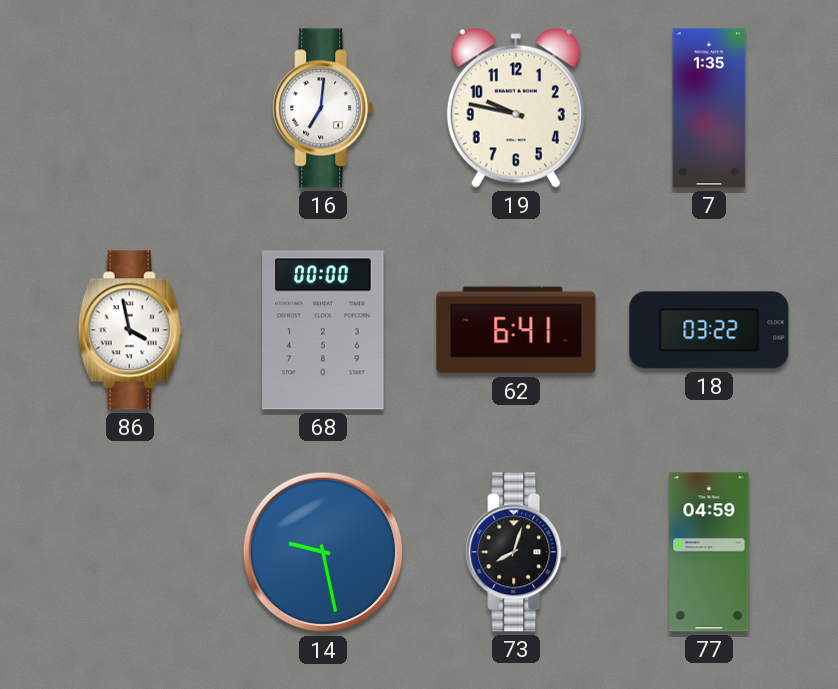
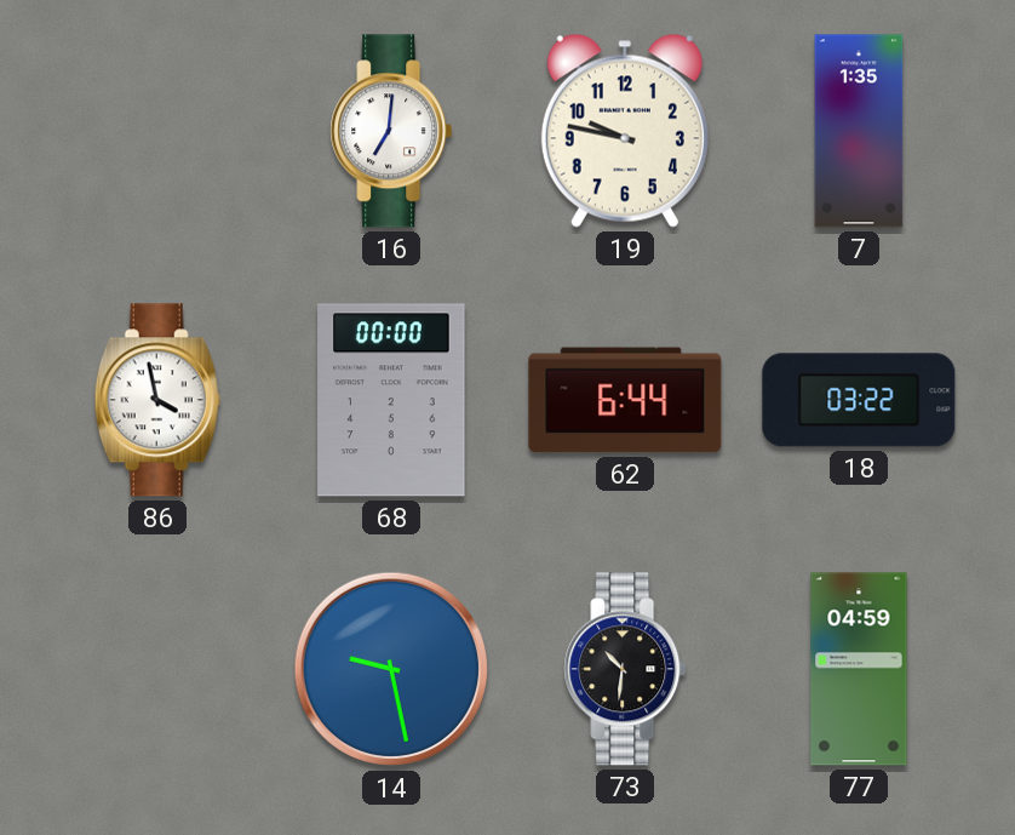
62: 6:41 -> 6:44 (625, 400)
73: 8:03 -> 10:31 (625, 669)
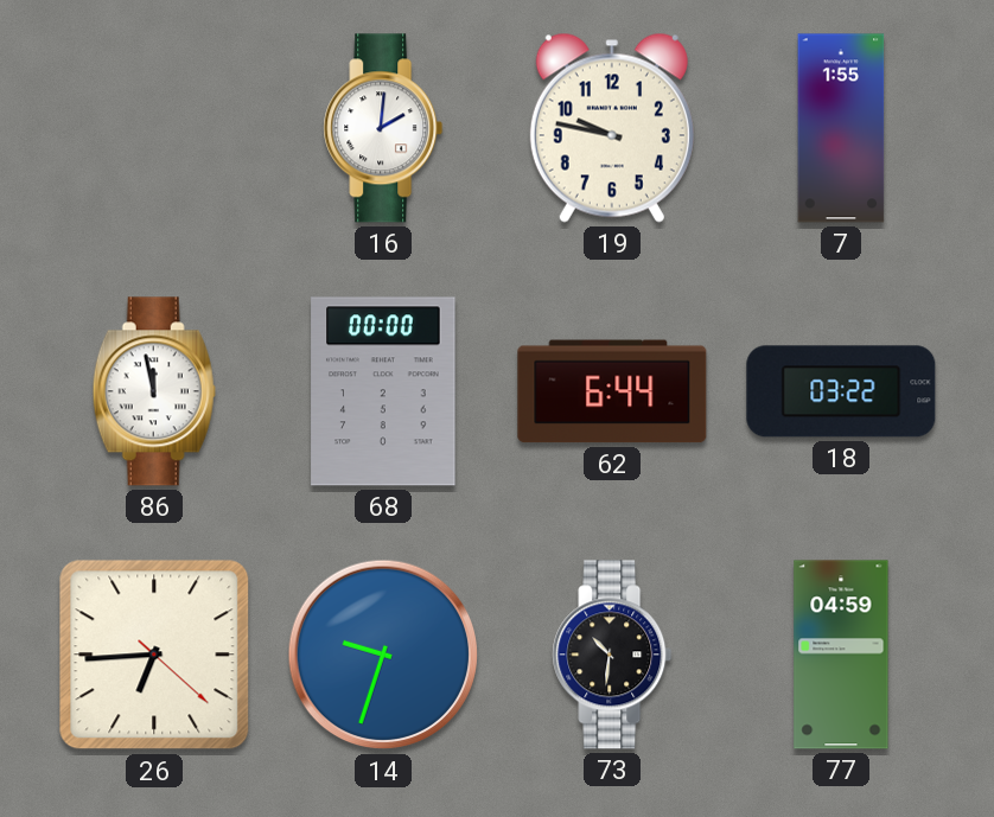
16: 7:01 -> 2:01 (383, 128)
7: 1:35 -> 1:55 (841, 128)
86: 3:58 -> 11:58 (154, 391)
26: none -> 6:44 (154, 655)
14: 9:28 -> 9:33 (383, 655)
